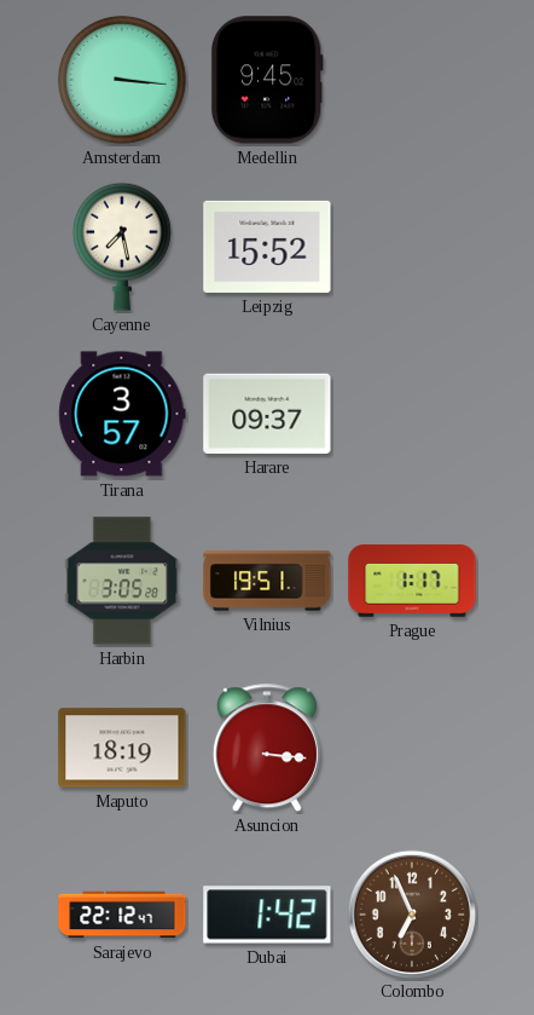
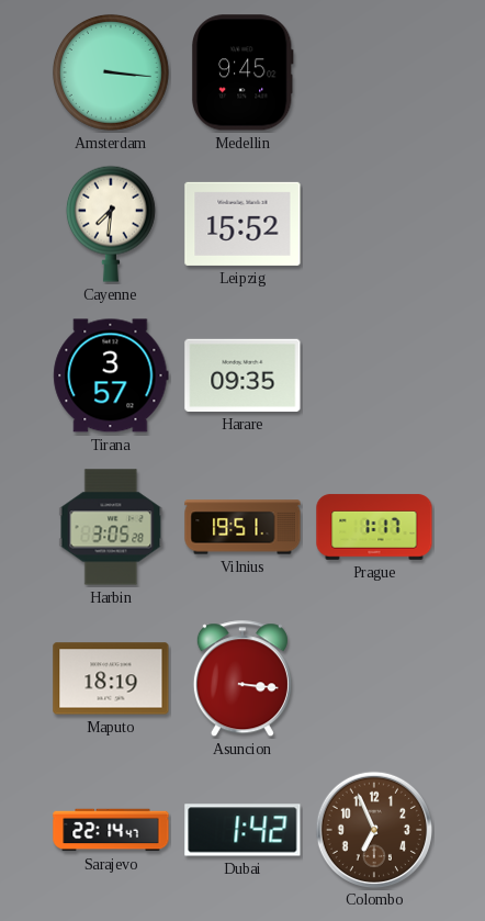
Cayenne: 7:28 -> 7:31 (111, 224)
Harare: 09:37 -> 09:35 (243, 375)
Sarajevo: 22:12 -> 22:14 (111, 830)
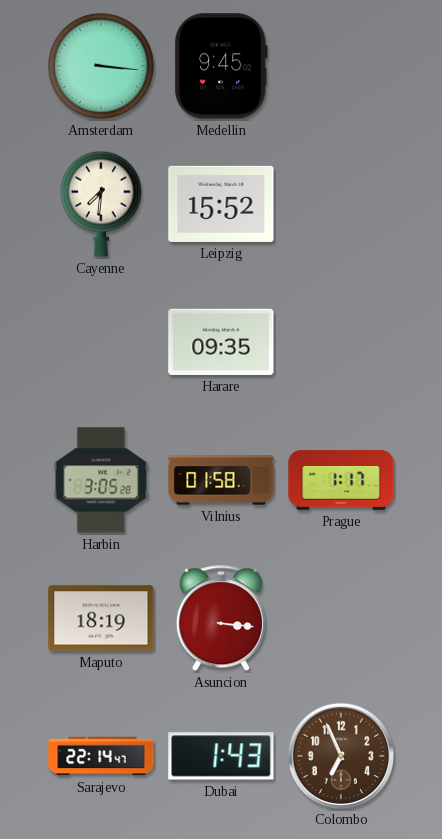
Tirana: 3:57 -> none (111, 375)
Vilnius: 19:51 -> 01:58 (221, 480)
Dubai: 1:42 -> 1:43 (221, 756)
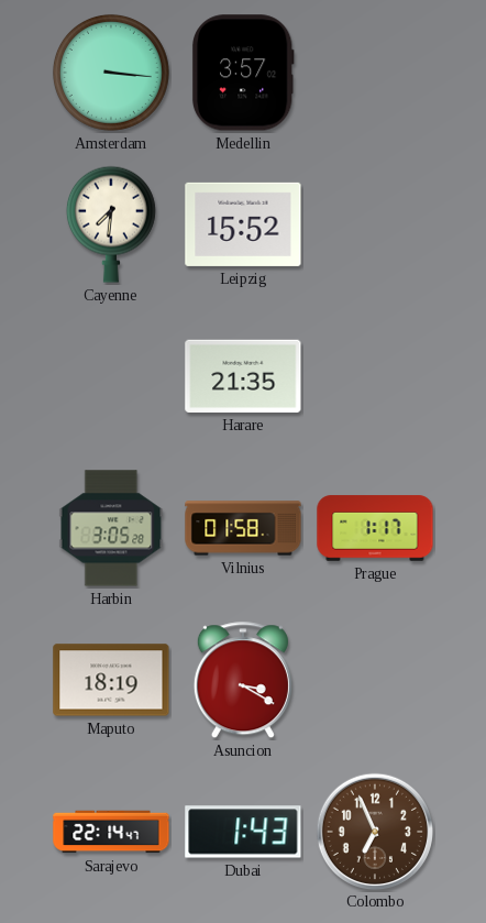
Medellin: 9:45 -> 3:57 (243, 73)
Harare: 09:35 -> 21:35 (243, 376)
Asuncion: 3:16 -> 3:20 (243, 681)
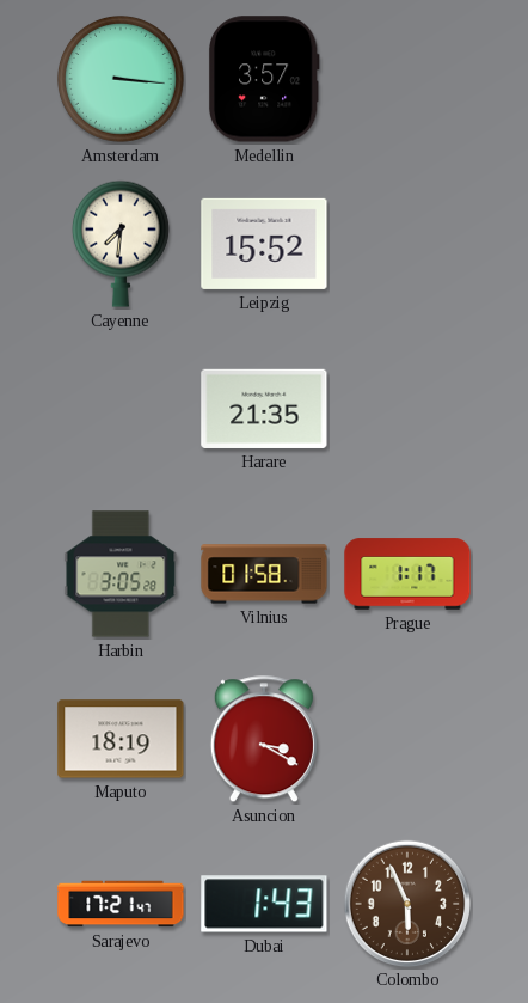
Sarajevo: 22:14 -> 17:21 (121, 904)
Colombo: 6:56 -> 5:56 (406, 903)
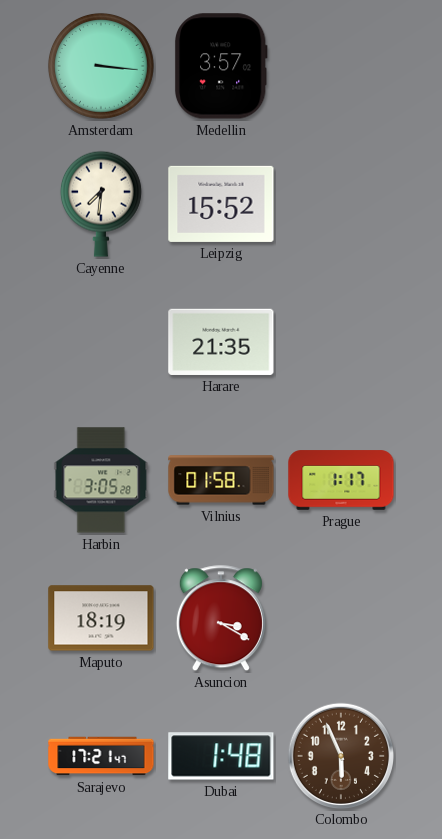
Dubai: 1:43 -> 1:48 (221, 756)
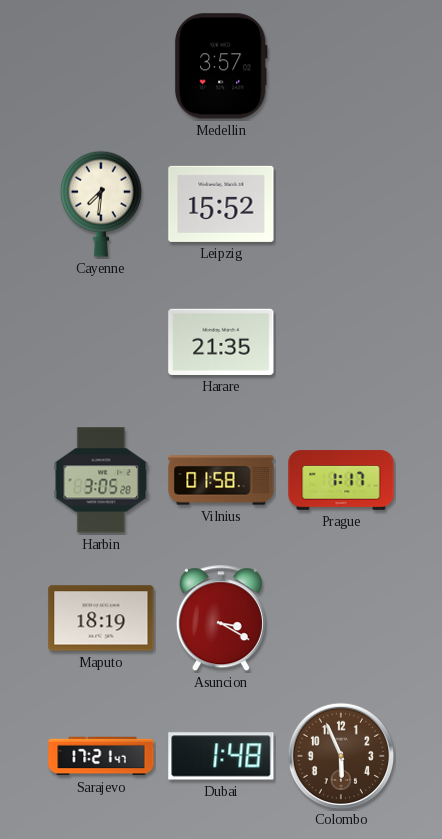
Amsterdam: 3:16 -> none (101, 66)
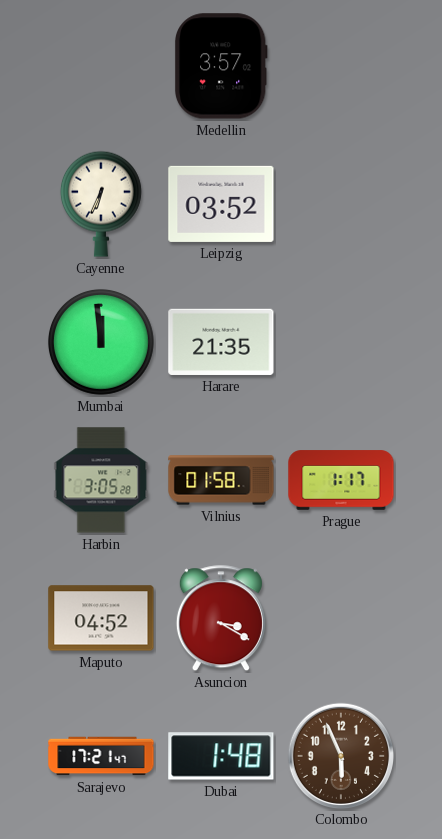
Cayenne: 7:31 -> 6:34 (101, 204)
Leipzig: 15:52 -> 03:52 (221, 204)
Mumbai: none -> 11:59 (101, 342)
Maputo: 18:19 -> 04:52 (101, 618)
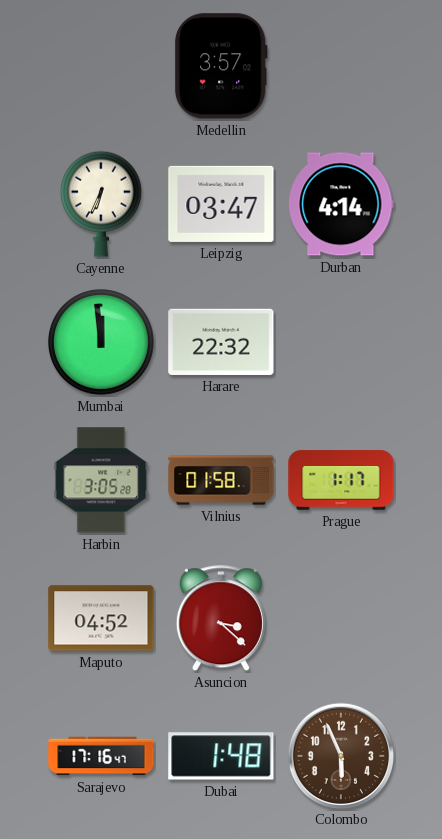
Leipzig: 03:52 -> 03:47 (221, 204)
Durban: none -> 4:14 (341, 204)
Harare: 21:35 -> 22:32 (221, 342)
Asuncion: 3:20 -> 3:22 (221, 619)
Sarajevo: 17:21 -> 17:16 (101, 756)
